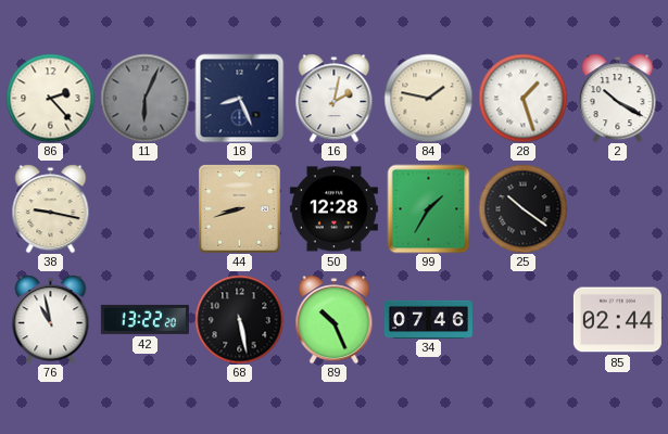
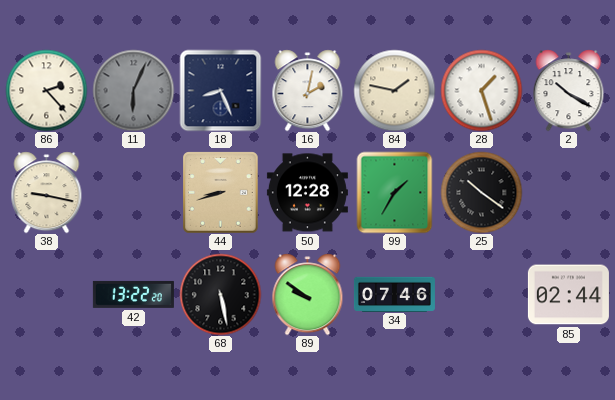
76: 10:58 -> none (51, 319)
89: 10:26 -> 9:51 (308, 294)
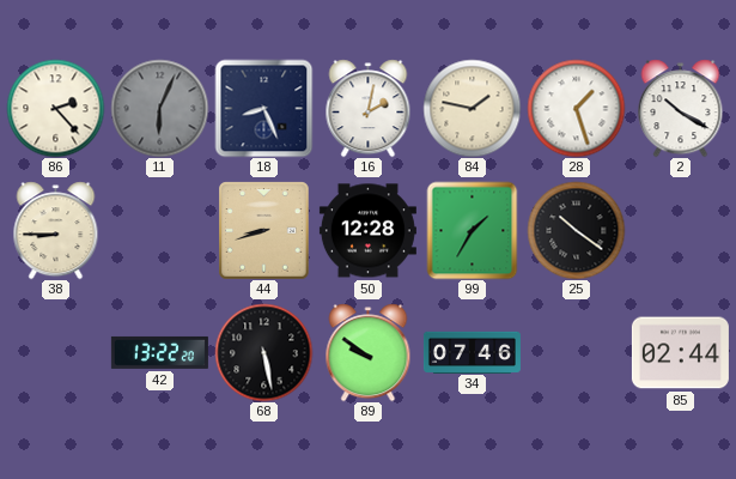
38: 9:17 -> 8:45 (56, 230)
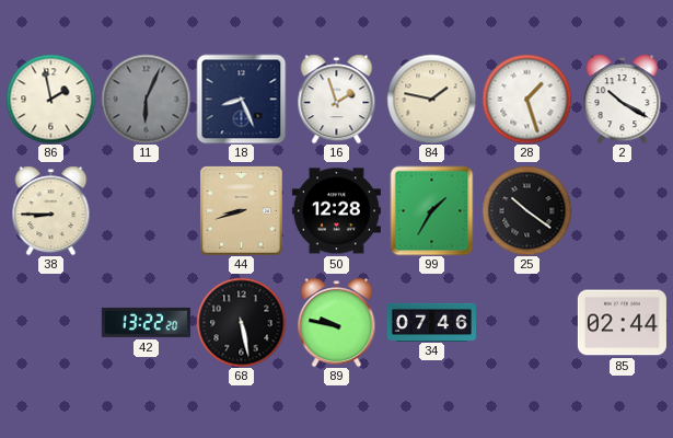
86: 2:23 -> 1:58 (50, 99)
16: 2:02 -> 1:57 (337, 99)
89: 9:51 -> 9:47 (337, 322)
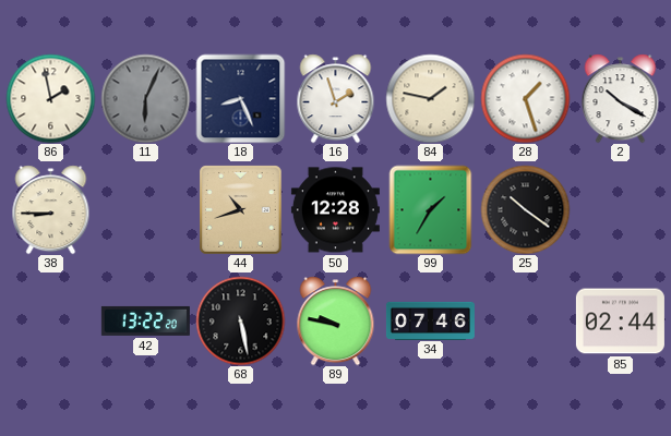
44: 8:42 -> 10:42 (241, 209)
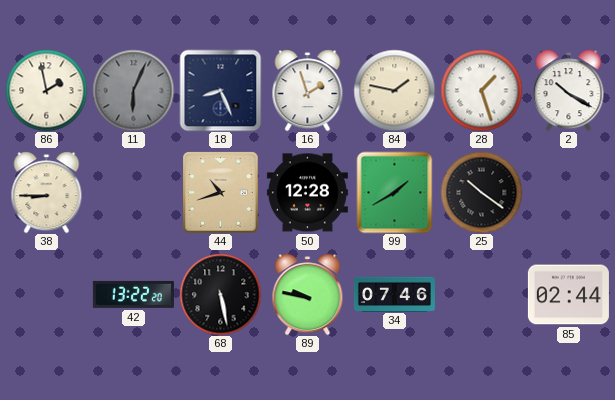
99: 1:35 -> 1:40 (395, 192)
